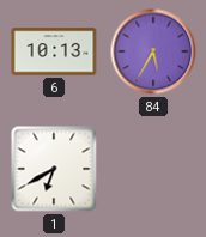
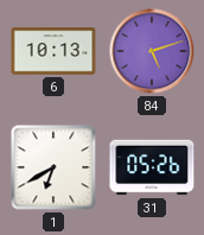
84: 5:35 -> 5:12 (152, 51)
31: none -> 05:26 (152, 167)
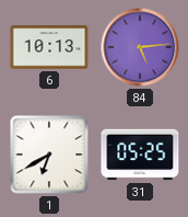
84: 5:12 -> 5:14 (140, 47)
31: 05:26 -> 05:25 (140, 155)
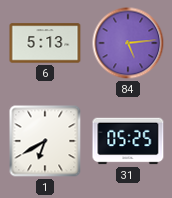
6: 10:13 -> 5:13 (45, 43)
